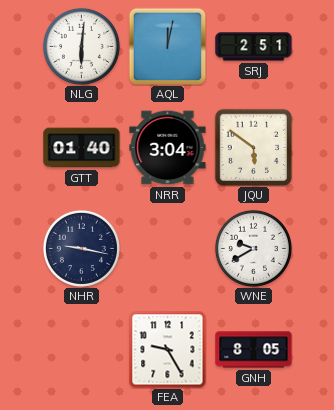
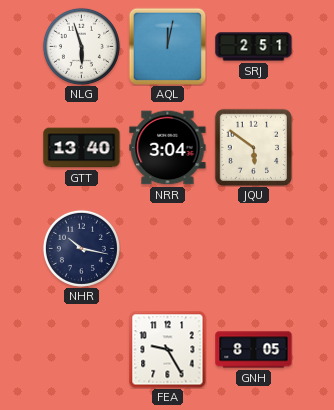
NLG: 6:01 -> 5:57 (81, 46)
GTT: 01:40 -> 13:40 (82, 148)
NHR: 9:17 -> 10:17 (81, 248)
WNE: 9:40 -> none (253, 248)
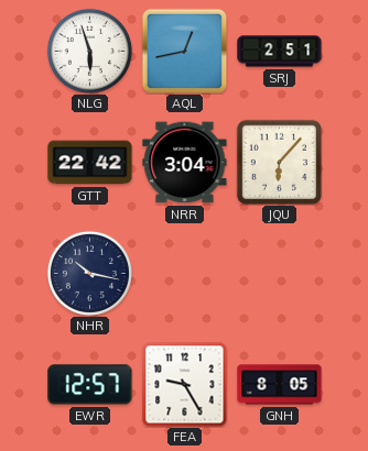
AQL: 12:02 -> 12:43 (184, 51)
GTT: 13:40 -> 22:42 (90, 163)
JQU: 5:51 -> 6:07 (279, 162)
EWR: none -> 12:57 (90, 385)
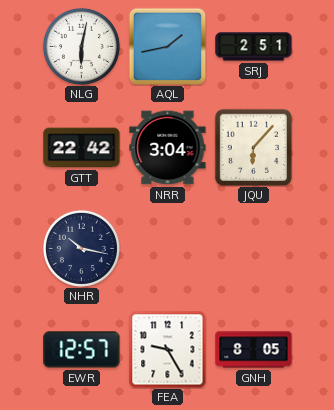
NLG: 5:57 -> 6:02 (81, 46)
AQL: 12:43 -> 1:43 (167, 46)
